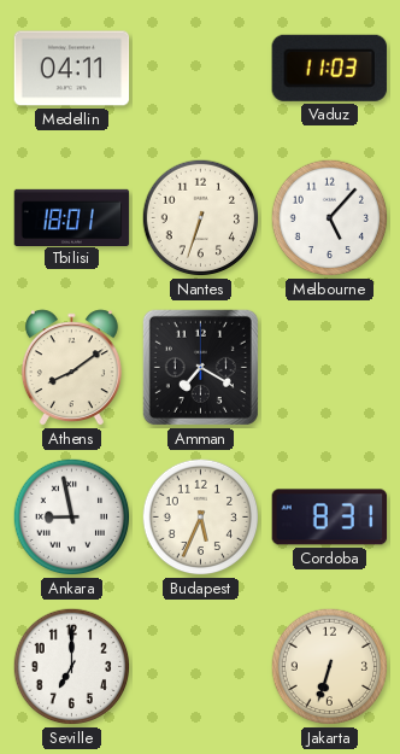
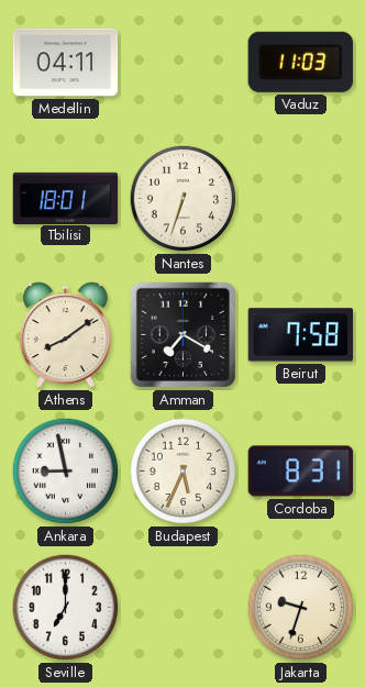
Melbourne: 5:07 -> none (330, 218)
Beirut: none -> 7:58 (301, 335)
Jakarta: 6:33 -> 9:33 (301, 608)
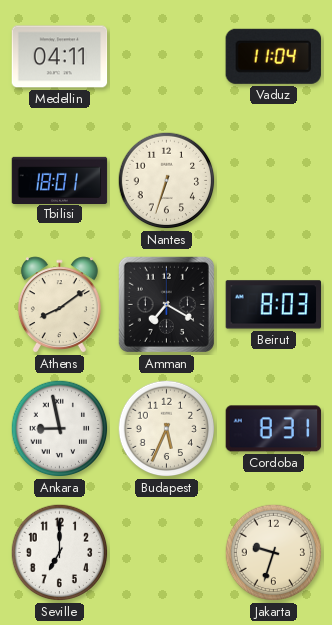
Vaduz: 11:03 -> 11:04 (273, 56)
Beirut: 7:58 -> 8:03 (274, 305)
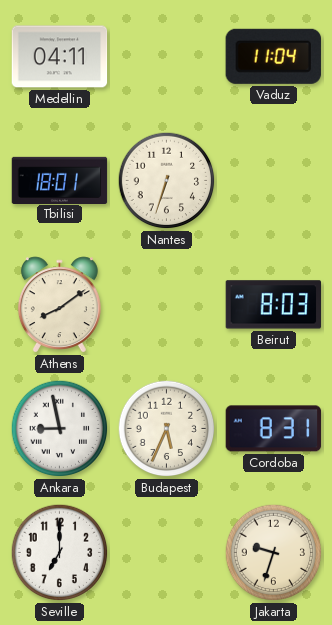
Amman: 7:20 -> none (166, 304)
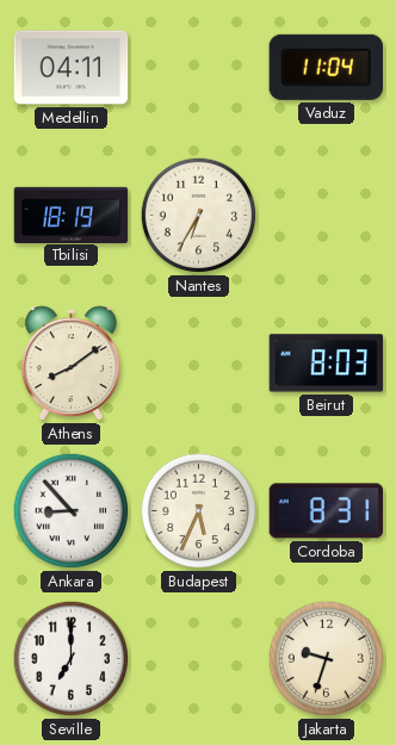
Tbilisi: 18:01 -> 18:19 (72, 215)
Nantes: 6:33 -> 6:35 (199, 216)
Ankara: 8:58 -> 8:53 (72, 511)
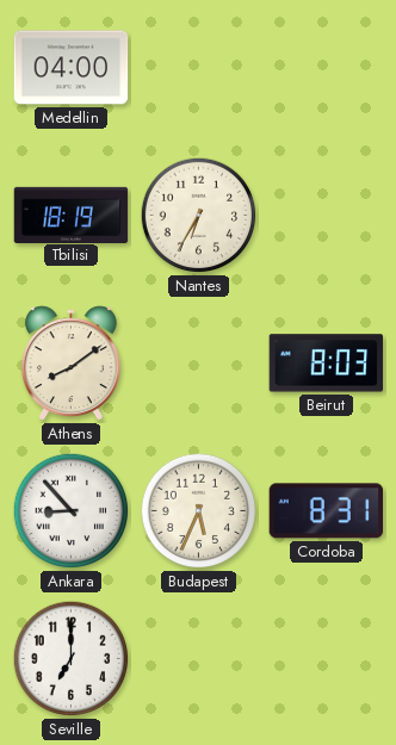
Medellin: 04:11 -> 04:00 (72, 68)
Vaduz: 11:04 -> none (326, 67)
Jakarta: 9:33 -> none (327, 659)
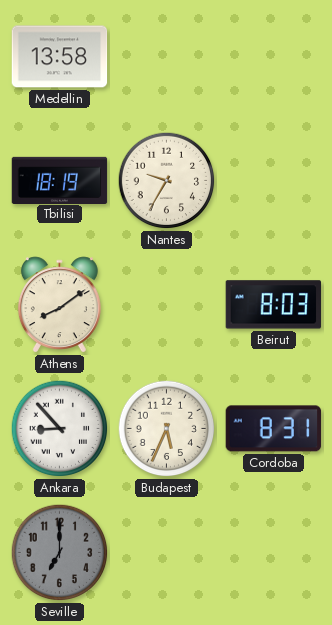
Medellin: 04:00 -> 13:58 (60, 57)
Nantes: 6:35 -> 9:35 (167, 181)
Seville dial: white -> grey (60, 553)
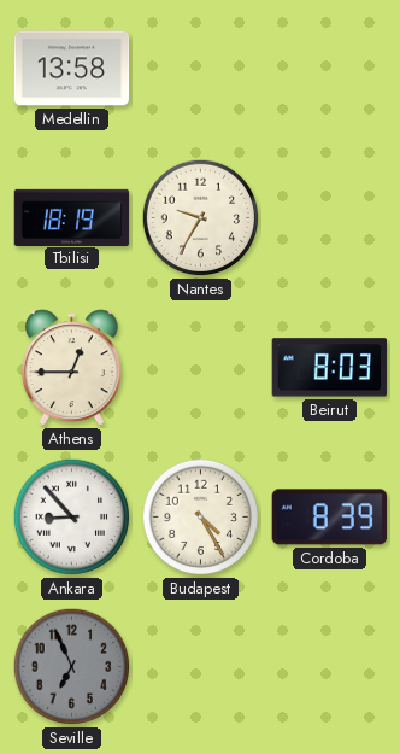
Athens: 8:09 -> 12:45 (71, 368)
Budapest: 5:34 -> 4:25 (201, 518)
Cordoba: 8:31 -> 8:39 (330, 518)
Seville: 7:00 -> 6:56 (72, 667)
